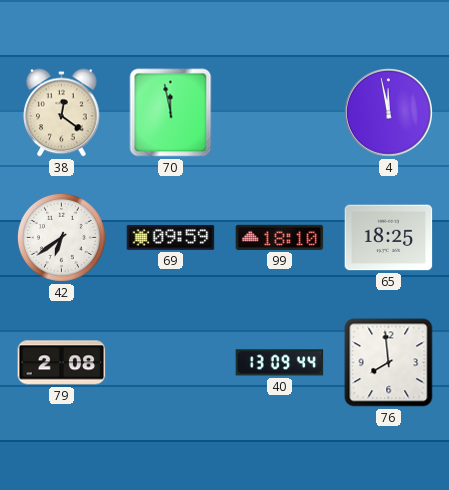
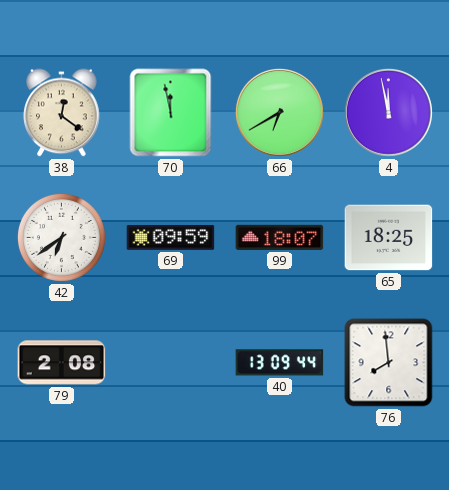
66: none -> 6:40 (279, 112)
99: 18:10 -> 18:07 (280, 237)
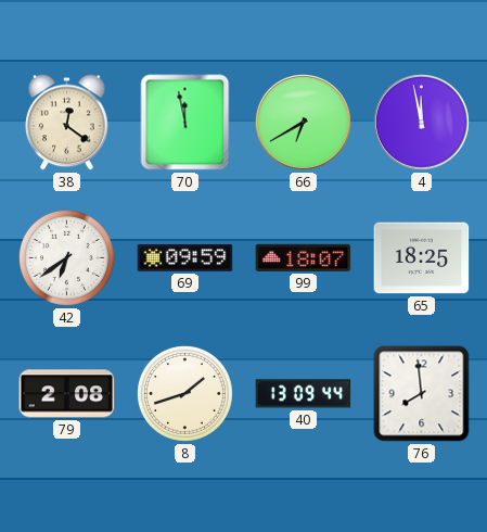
8: none -> 1:42 (184, 393)
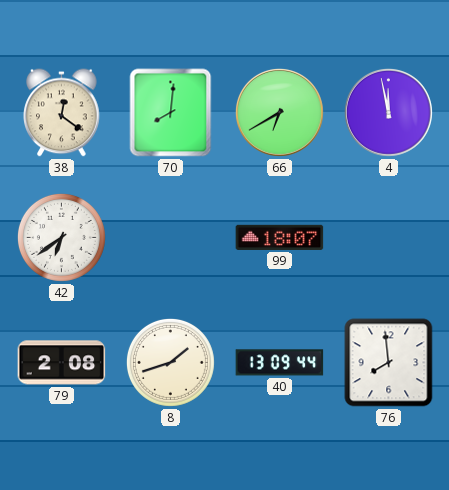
70: 11:58 -> 8:01 (171, 113)
69: 09:59 -> none (185, 258)
65: 18:25 -> none (422, 258)
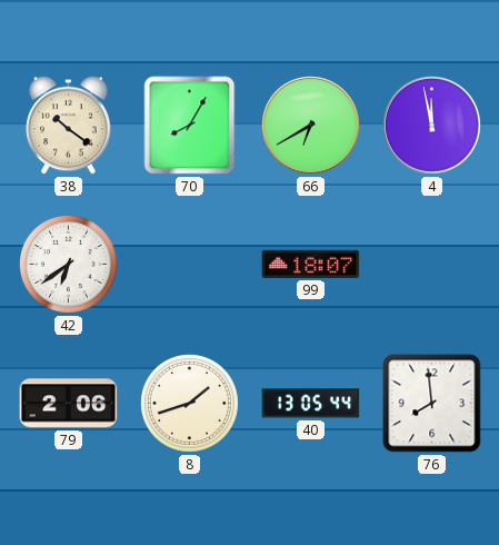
38: 12:21 -> 10:21 (69, 126)
70: 8:01 -> 8:05 (190, 126)
79: 2:08 -> 2:06 (69, 404)
40: 13:09 -> 13:05 (311, 404)
